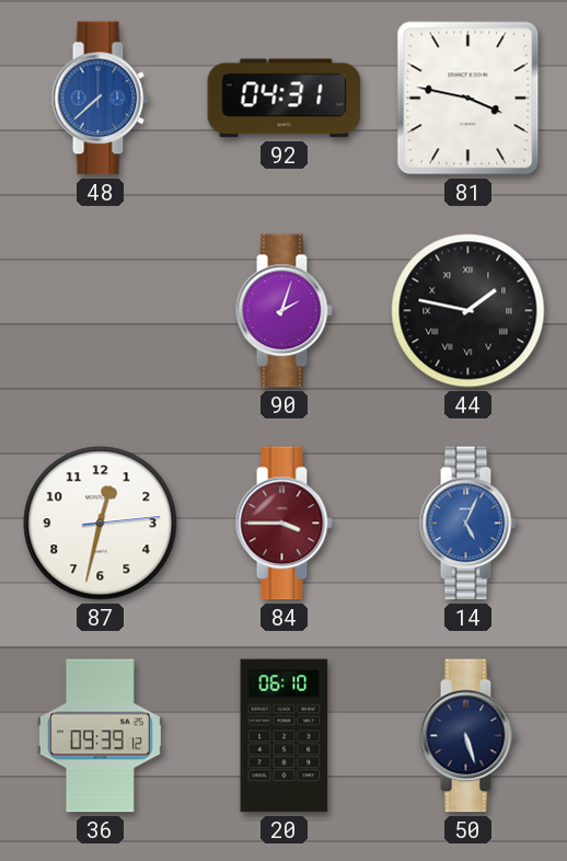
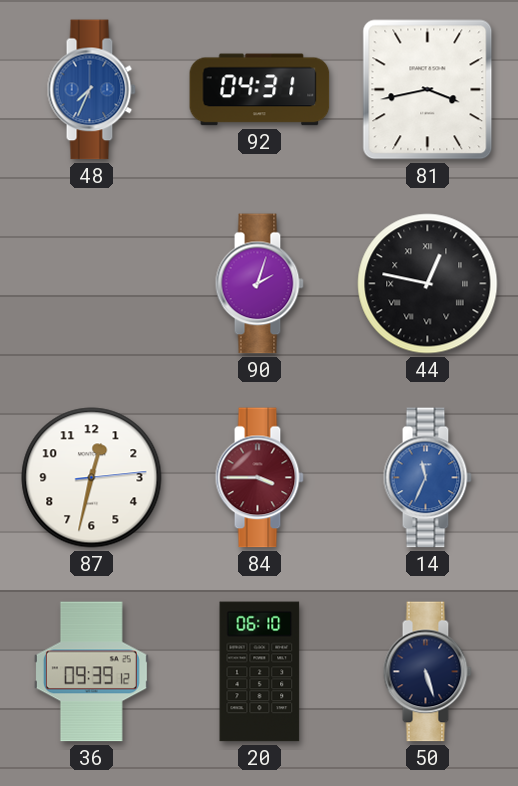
48: 7:38 -> 7:34 (91, 90)
81: 3:47 -> 3:43 (428, 90)
44: 1:47 -> 12:47 (428, 284)
14: 5:04 -> 11:34 (427, 478)
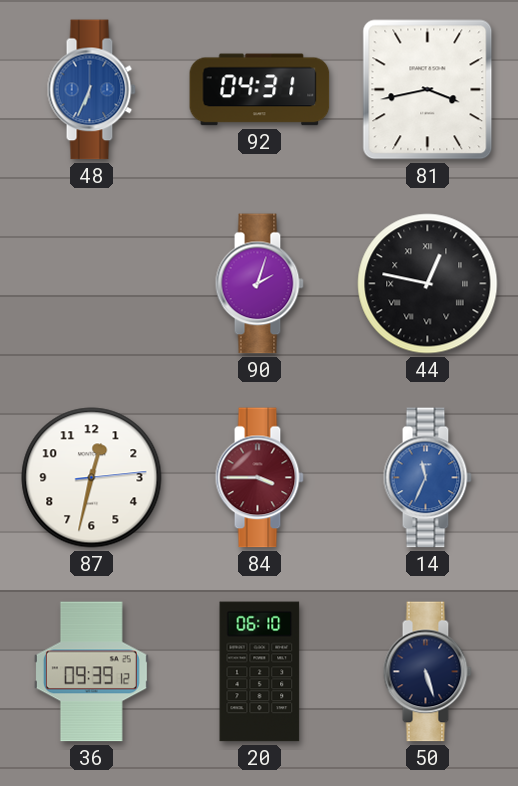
48: 7:34 -> 6:34 (91, 90)
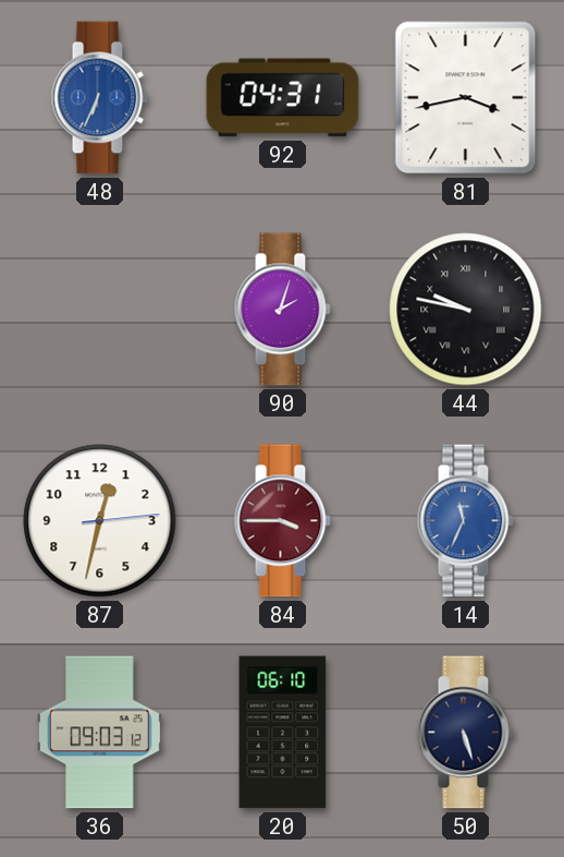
44: 12:47 -> 9:47 (466, 310)
36: 09:39 -> 09:03 (99, 733)
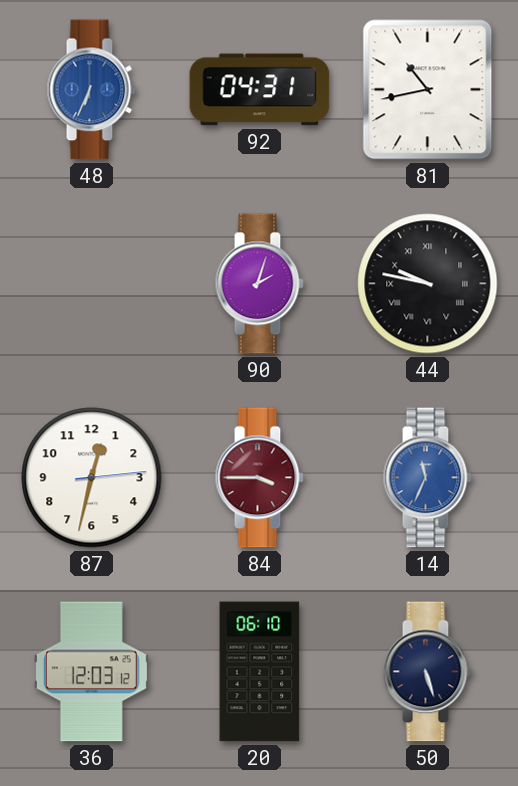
81: 3:43 -> 10:43 (428, 90)
36: 09:03 -> 12:03 (91, 672)
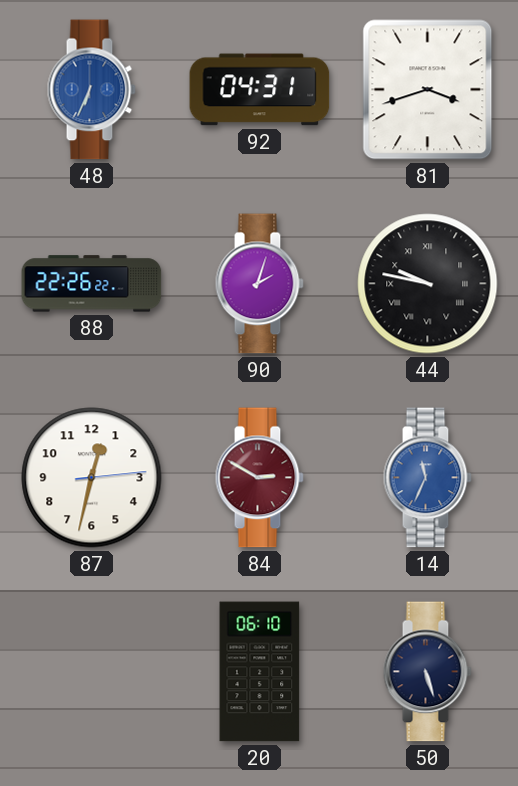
81: 10:43 -> 3:42 (428, 90)
88: none -> 22:26 (92, 284)
84: 3:45 -> 2:50 (259, 478)
36: 12:03 -> none (91, 672)
